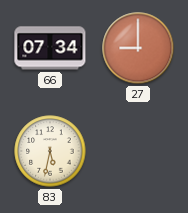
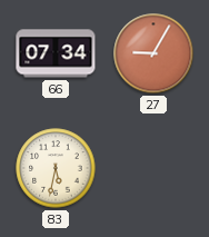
27: 9:00 -> 9:05 (153, 53)
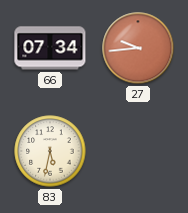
27: 9:05 -> 9:44 (138, 48)
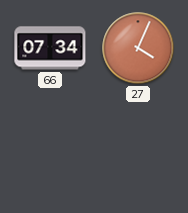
27: 9:44 -> 4:04 (138, 48)
83: 5:32 -> none (50, 151)
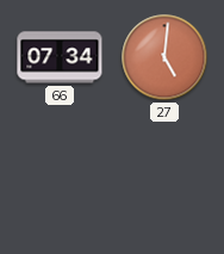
27: 4:04 -> 5:01 (164, 57)
